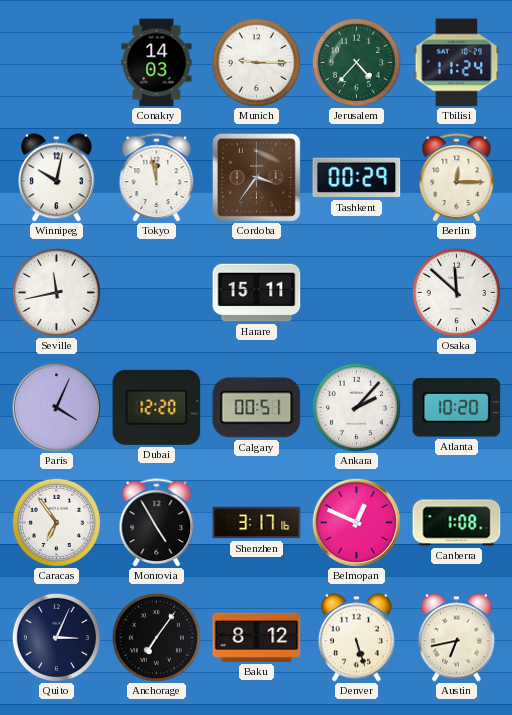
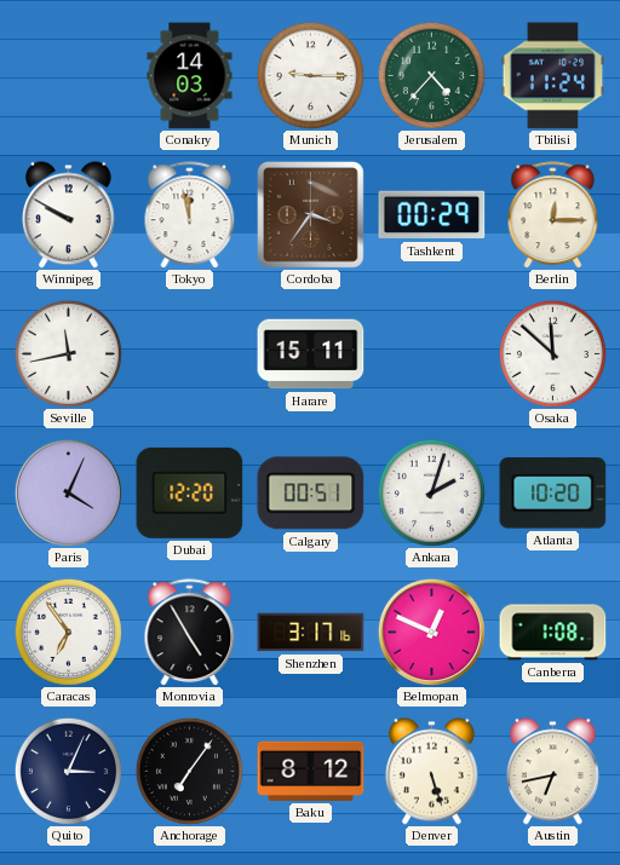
Winnipeg: 10:02 -> 9:50 (68, 215)
Ankara: 2:07 -> 2:03 (431, 492)
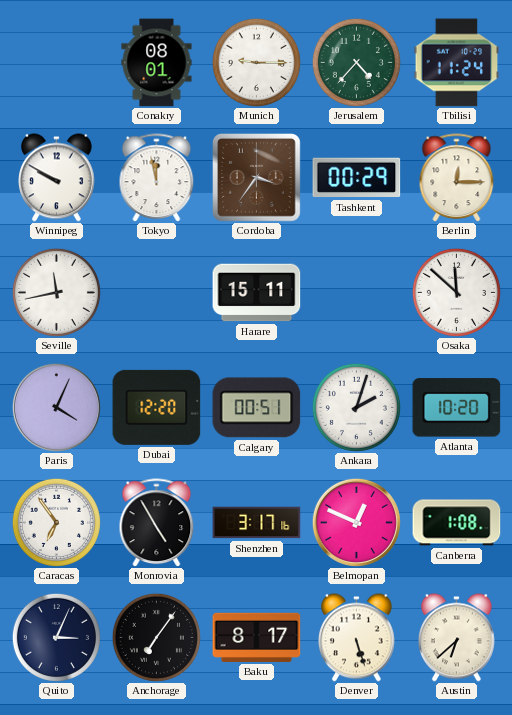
Conakry: 14:03 -> 08:01 (157, 63)
Baku: 8:12 -> 8:17 (257, 637)
Austin: 6:43 -> 6:38 (456, 638)
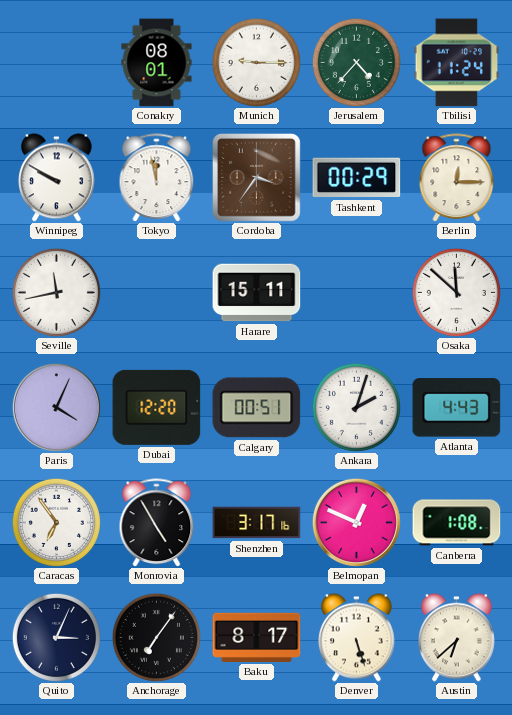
Atlanta: 10:20 -> 4:43 (457, 408)
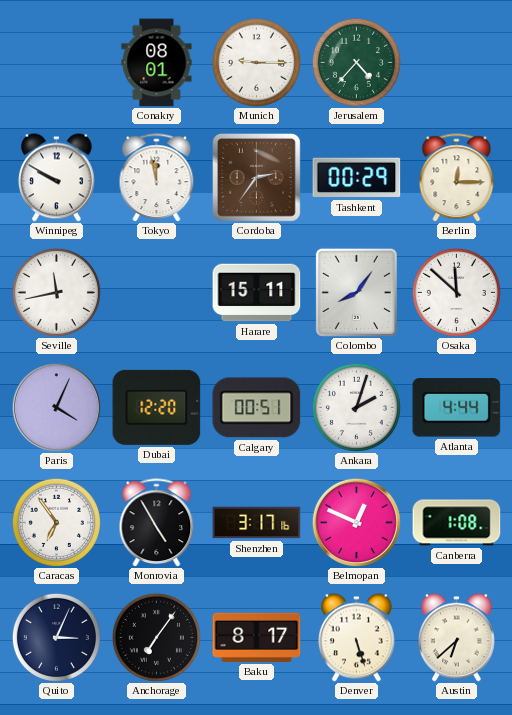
Tbilisi: 11:24 -> none (457, 63)
Cordoba: 3:36 -> 2:36 (257, 178)
Colombo: none -> 8:06 (356, 292)
Atlanta: 4:43 -> 4:44 (457, 408)
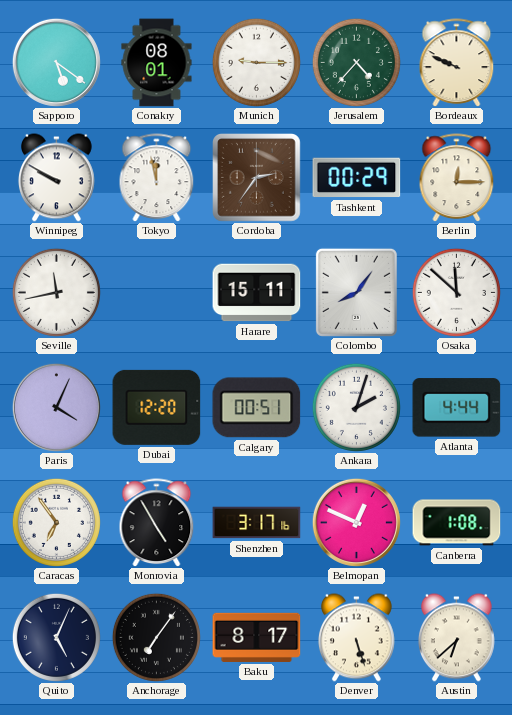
Sapporo: none -> 5:21 (56, 62)
Bordeaux: none -> 9:49 (457, 63)
Quito: 3:04 -> 5:04 (56, 637)
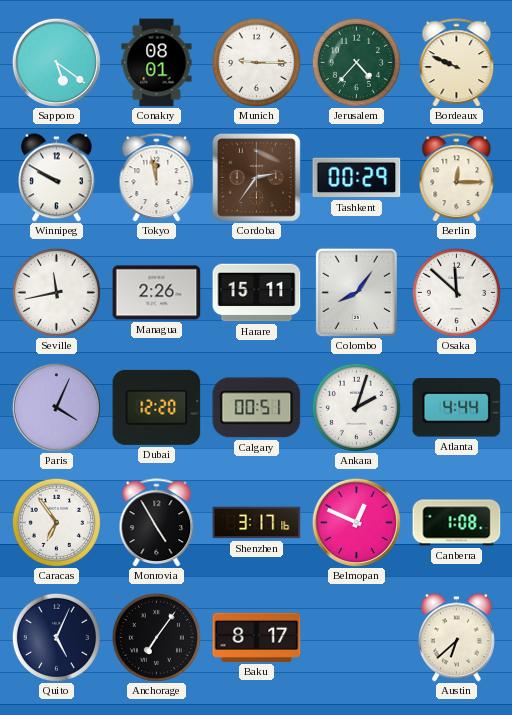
Managua: none -> 2:26 (157, 293)
Denver: 5:27 -> none (356, 638)
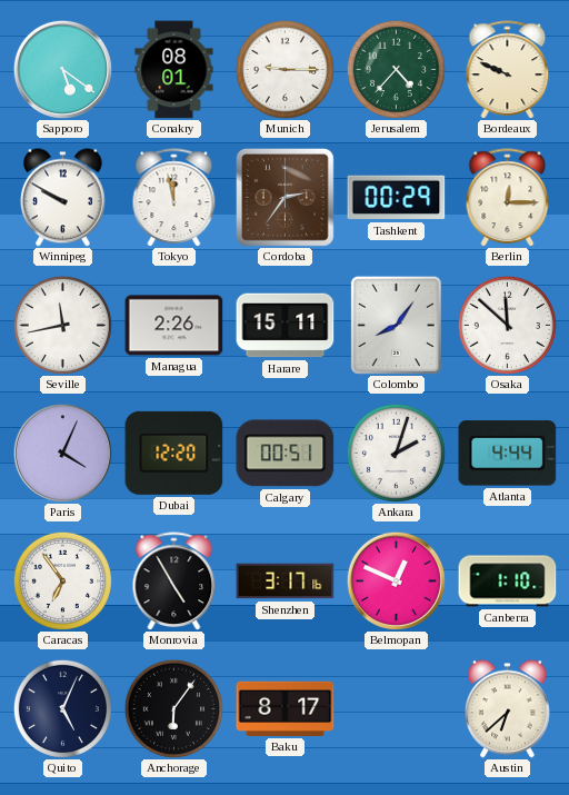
Canberra: 1:08 -> 1:10 (508, 582)
Anchorage: 7:06 -> 6:06 (173, 708)
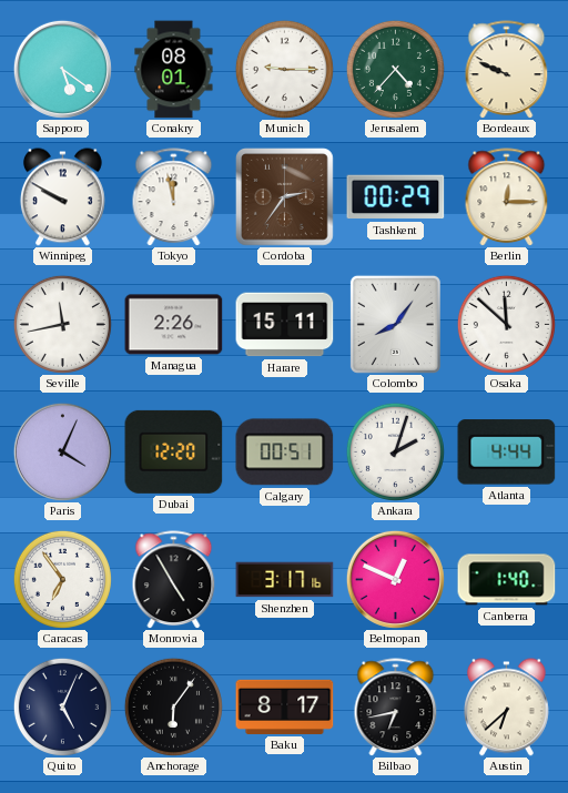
Canberra: 1:10 -> 1:40 (507, 580)
Bilbao: none -> 6:43 (396, 708)
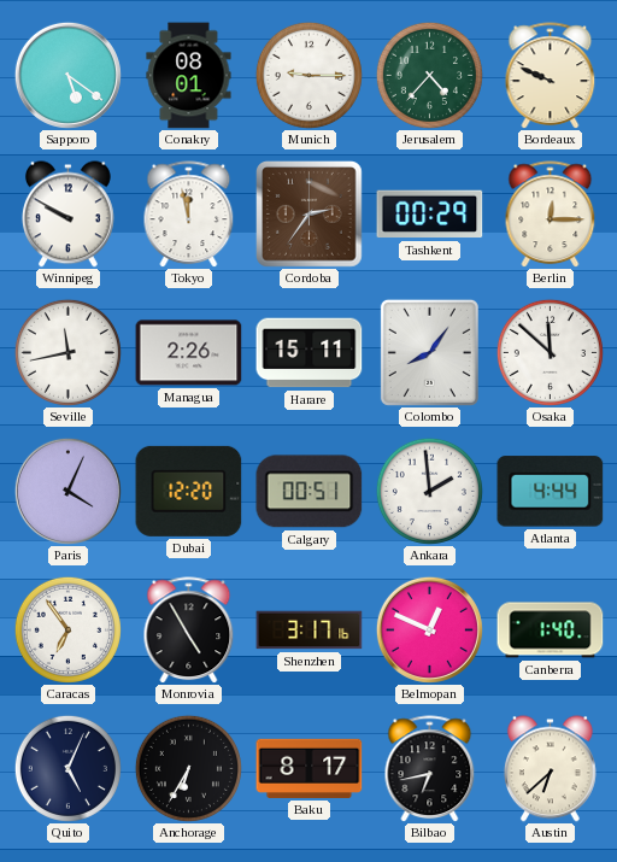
Ankara: 2:03 -> 1:59 (429, 491)
Anchorage: 6:06 -> 6:35 (188, 768)
